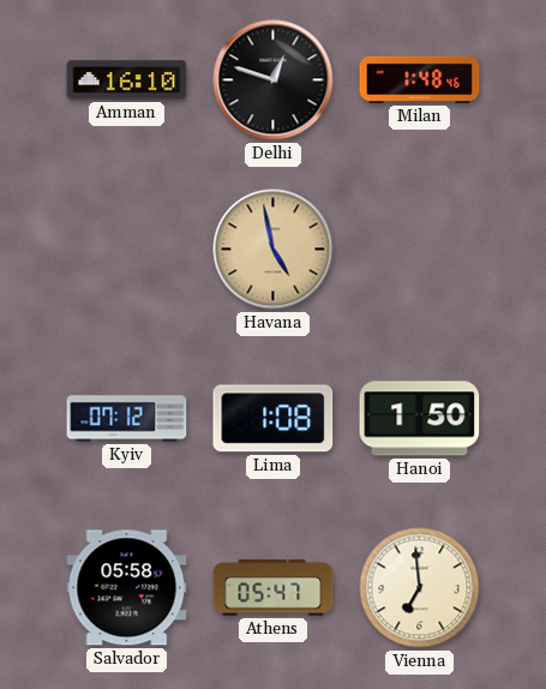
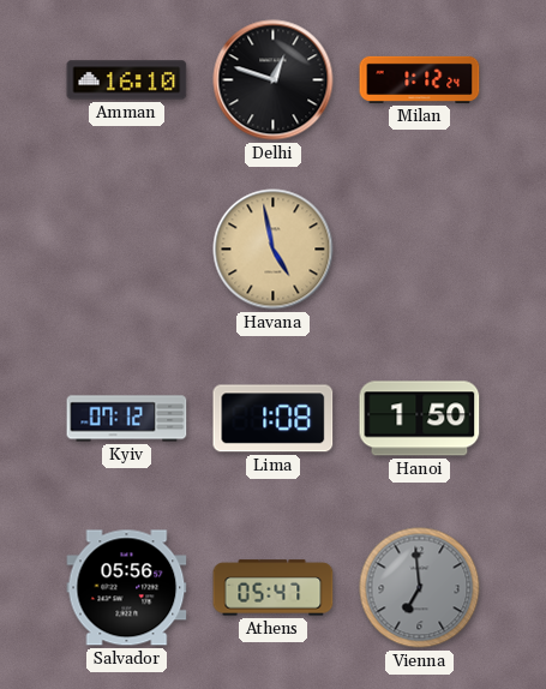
Milan: 1:48 -> 1:12 (420, 79)
Salvador: 05:58 -> 05:56 (127, 588)
Vienna dial: cream -> grey (420, 588)
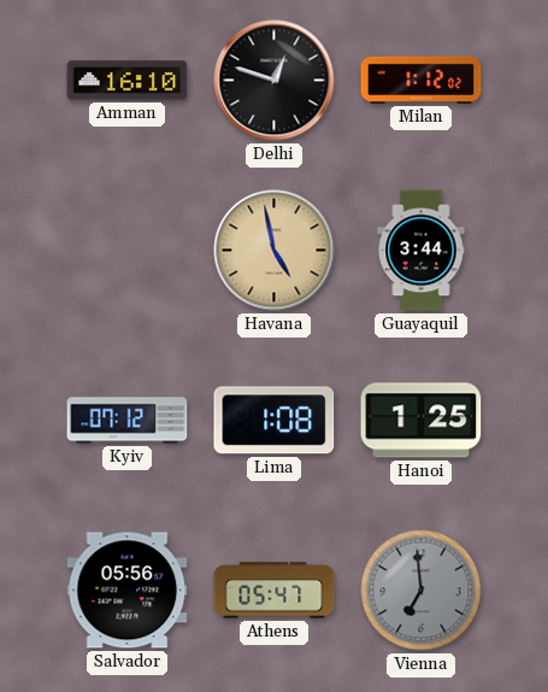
Milan: 1:12:24 -> 1:12:02 (422, 80)
Guayaquil: none -> 3:44 (422, 251)
Hanoi: 1:50 -> 1:25 (422, 421)
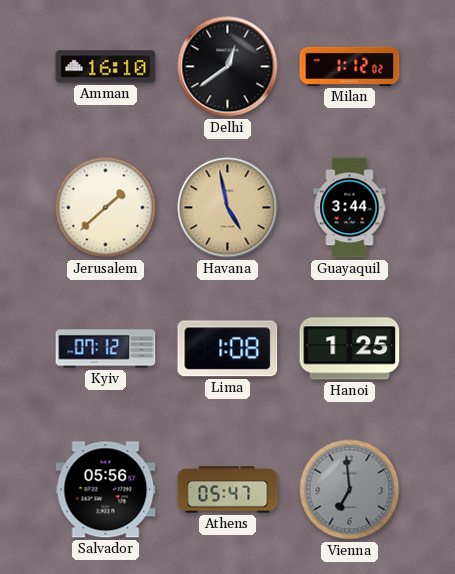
Delhi: 12:48 -> 12:39 (228, 67)
Jerusalem: none -> 1:38 (106, 208)
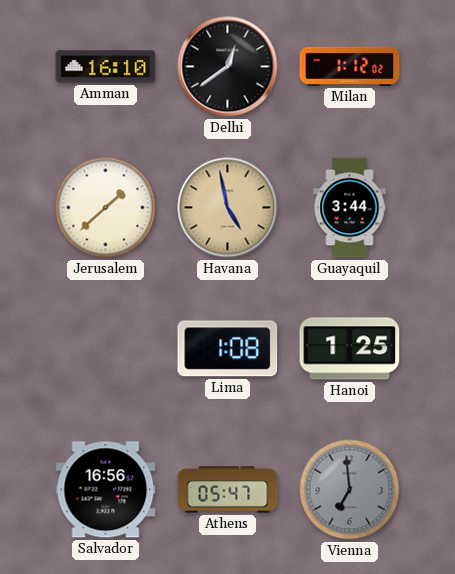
Kyiv: 07:12 -> none (106, 349)
Salvador: 05:56 -> 16:56 (106, 490)
